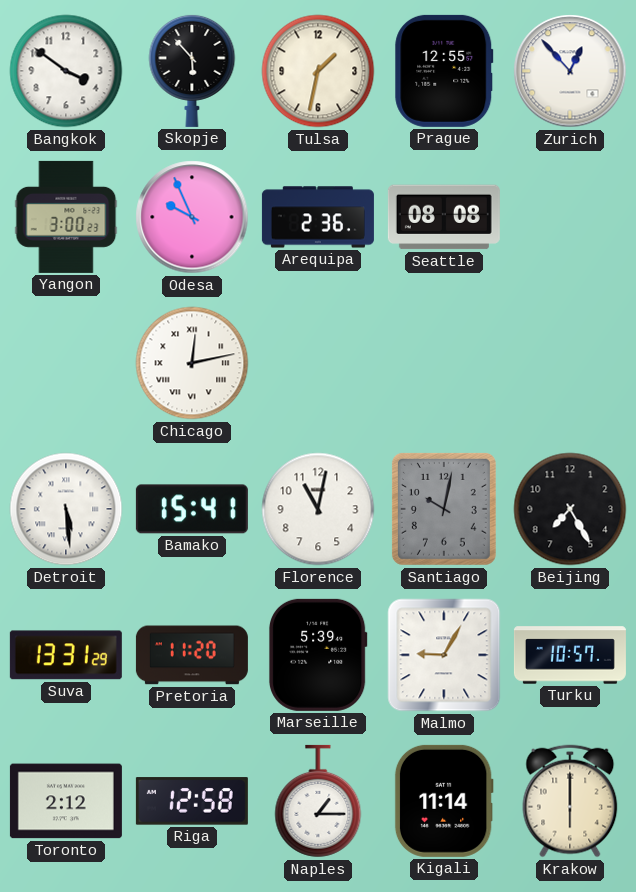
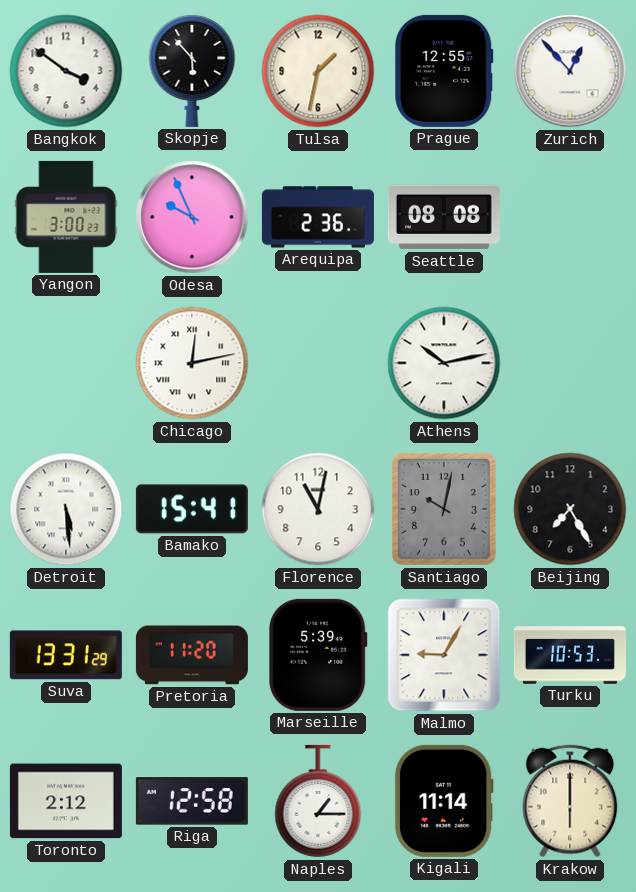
Athens: none -> 10:13 (444, 363)
Turku: 10:57 -> 10:53 (570, 655)
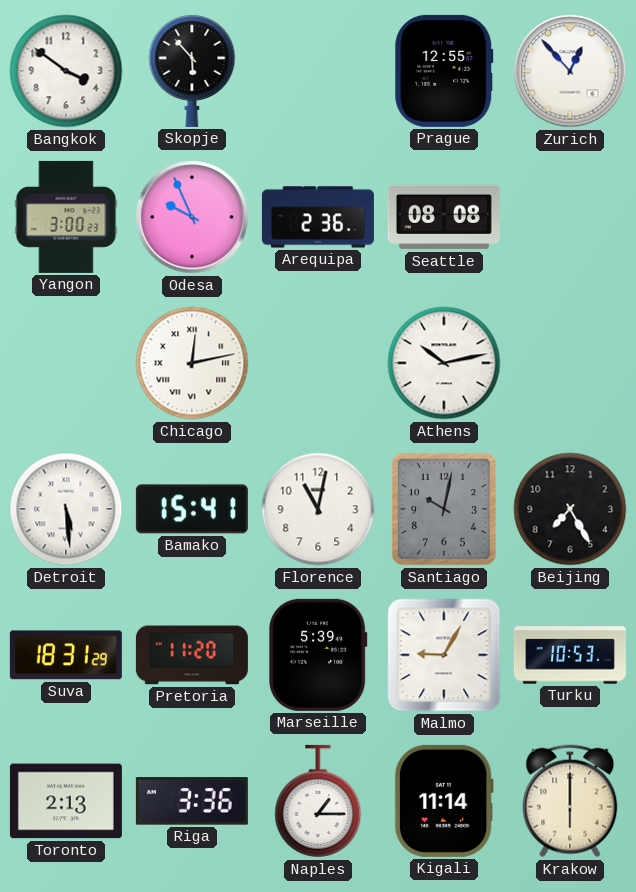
Tulsa: 1:32 -> none (318, 71)
Suva: 13:31 -> 18:31 (66, 655)
Toronto: 2:12 -> 2:13 (66, 801)
Riga: 12:58 -> 3:36 (192, 801)
